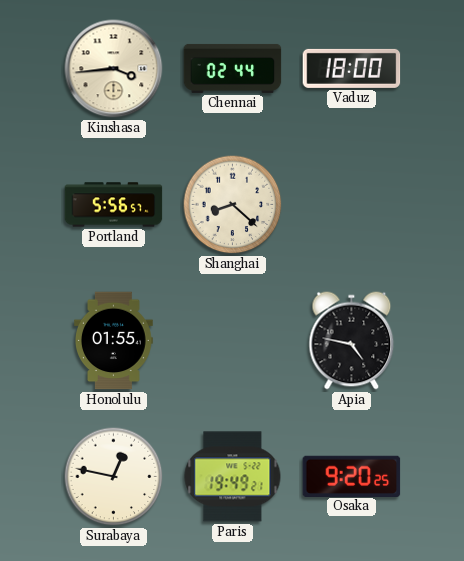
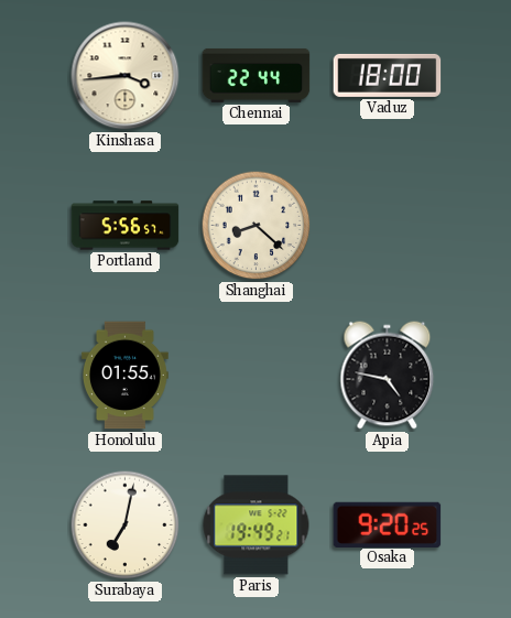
Chennai: 02:44 -> 22:44 (257, 75)
Surabaya: 12:47 -> 7:02 (126, 525)
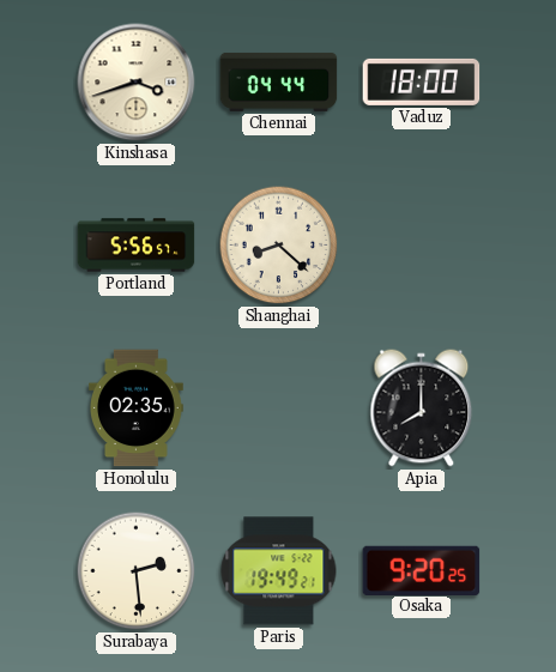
Kinshasa: 3:44 -> 3:42 (137, 83)
Chennai: 22:44 -> 04:44 (279, 81)
Honolulu: 01:55 -> 02:35 (137, 408)
Apia: 4:47 -> 8:00 (422, 408)
Surabaya: 7:02 -> 2:29 (137, 571)
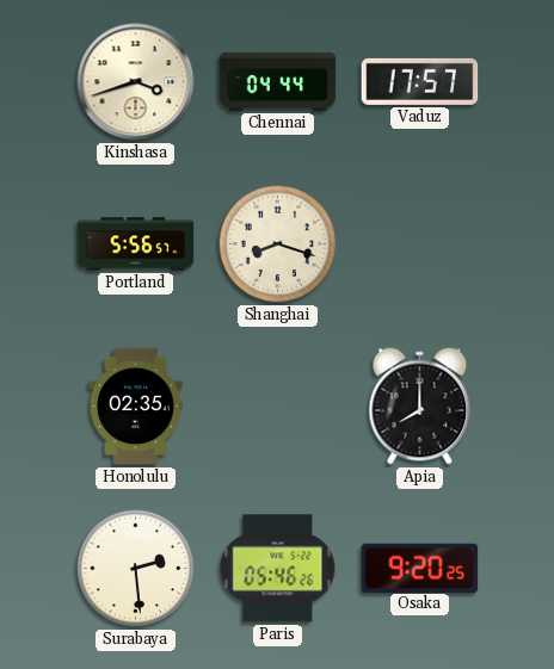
Vaduz: 18:00 -> 17:57 (420, 81)
Shanghai: 8:22 -> 8:18 (278, 244)
Paris: 19:49 -> 05:46 (278, 569)
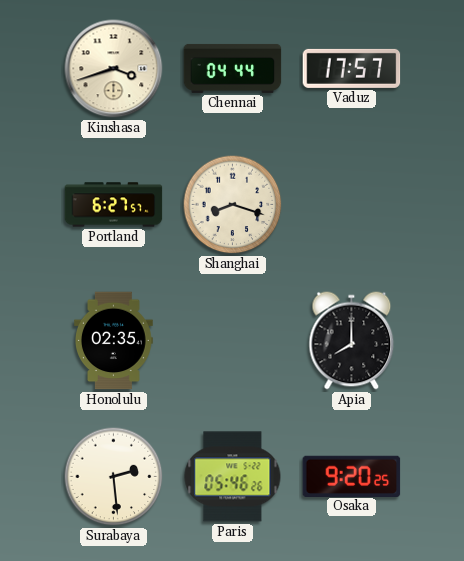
Portland: 5:56 -> 6:27 (114, 205)
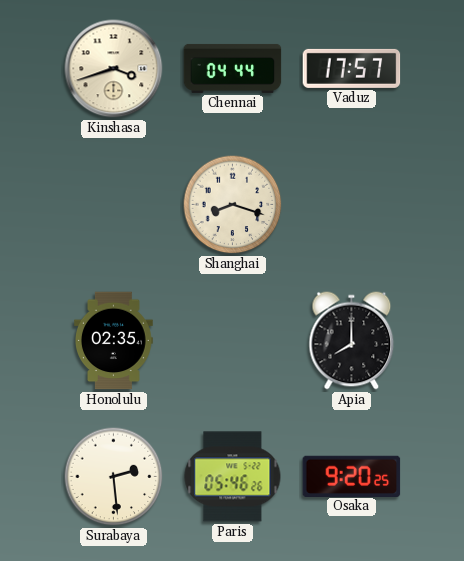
Portland: 6:27 -> none (114, 205)
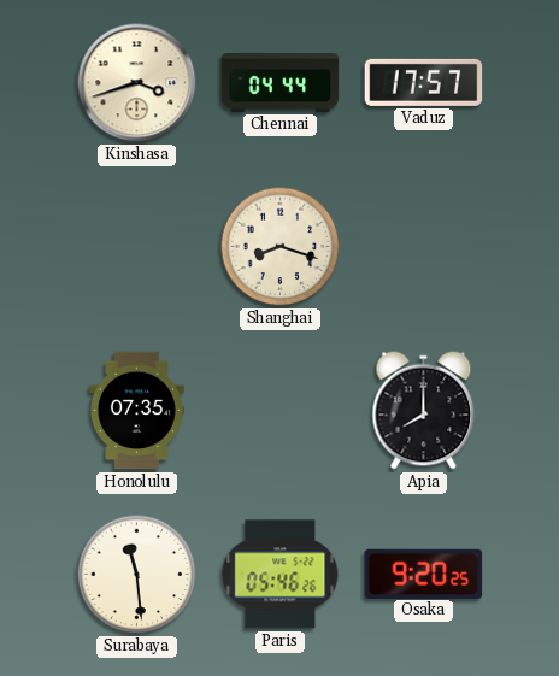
Honolulu: 02:35 -> 07:35 (137, 411)
Surabaya: 2:29 -> 11:29 (137, 575)
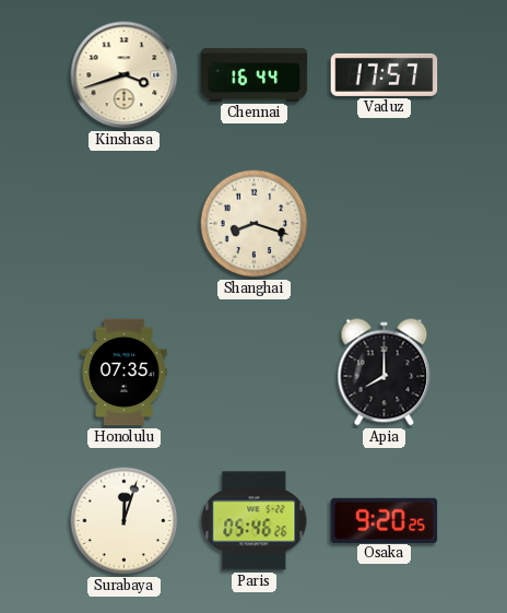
Chennai: 04:44 -> 16:44 (255, 74)
Surabaya: 11:29 -> 12:03 (125, 521)
